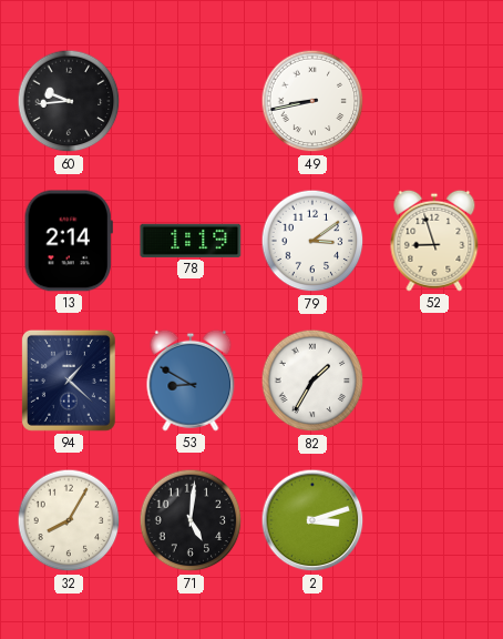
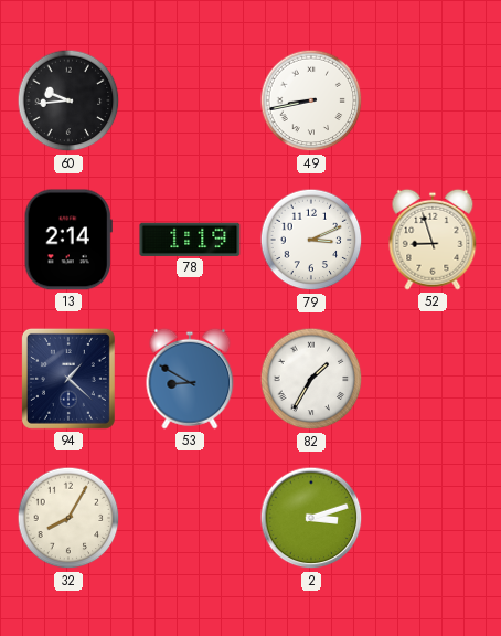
79: 3:09 -> 3:11 (311, 240)
71: 5:01 -> none (191, 520)
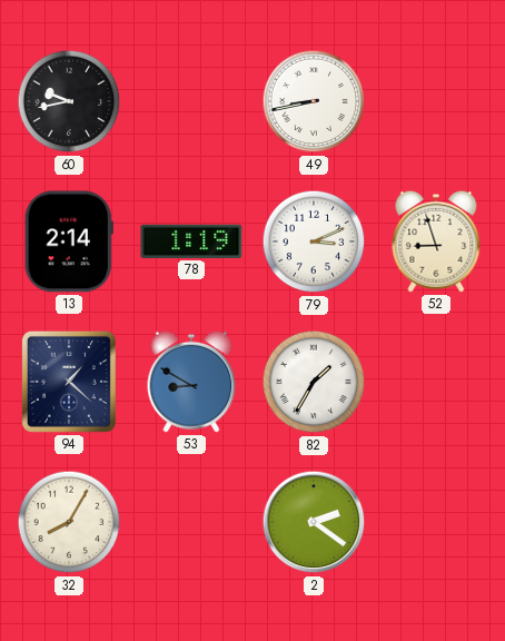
60: 9:44 -> 9:43 (69, 101)
2: 3:12 -> 2:21 (314, 522)
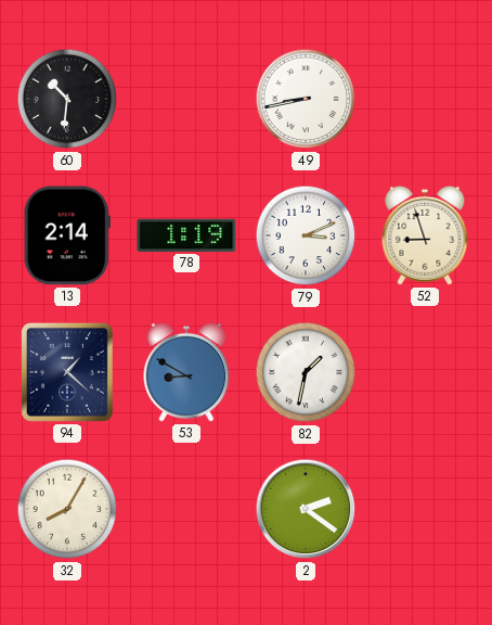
60: 9:43 -> 10:31 (67, 99)
82: 1:35 -> 1:32 (306, 372)
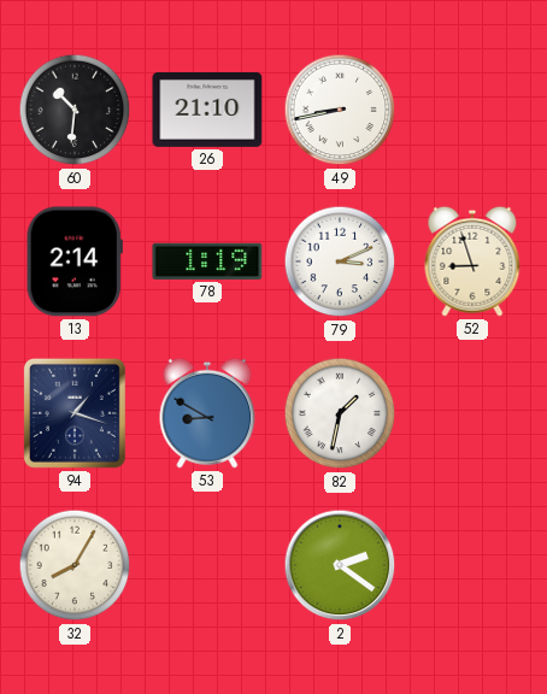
26: none -> 21:10 (207, 110)
94: 1:22 -> 1:18 (75, 413)
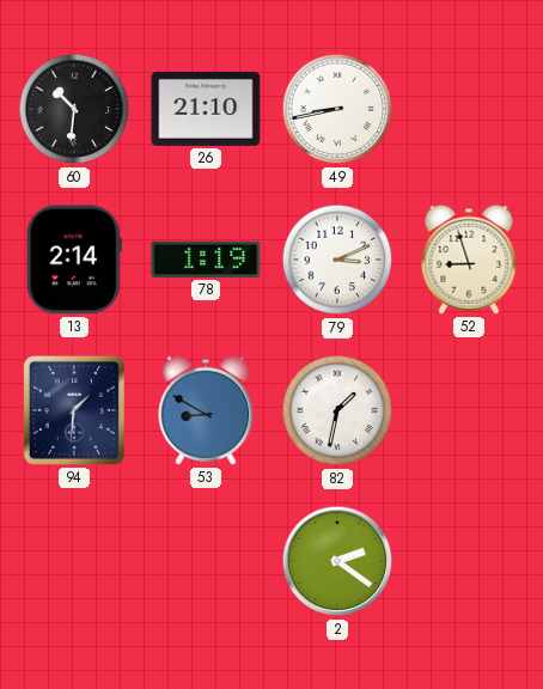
94: 1:18 -> 1:31 (74, 410)
32: 8:05 -> none (75, 565)
